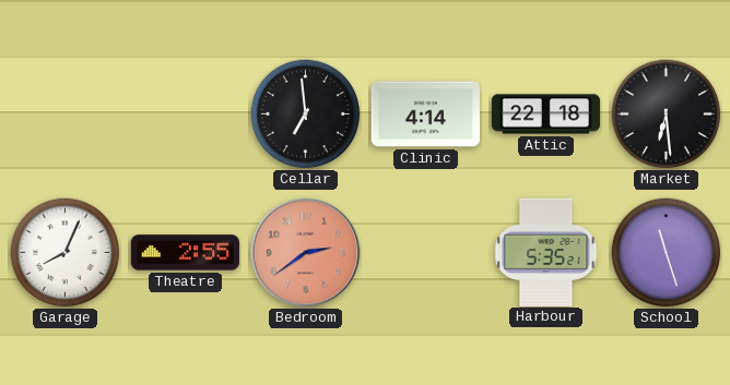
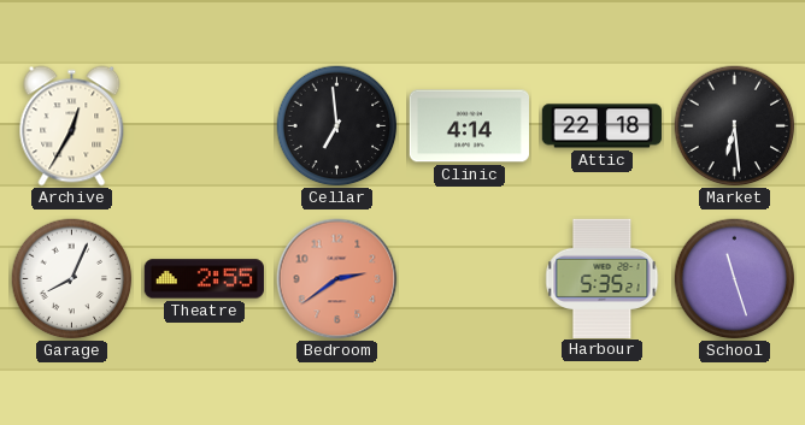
Archive: none -> 12:35 (72, 126)
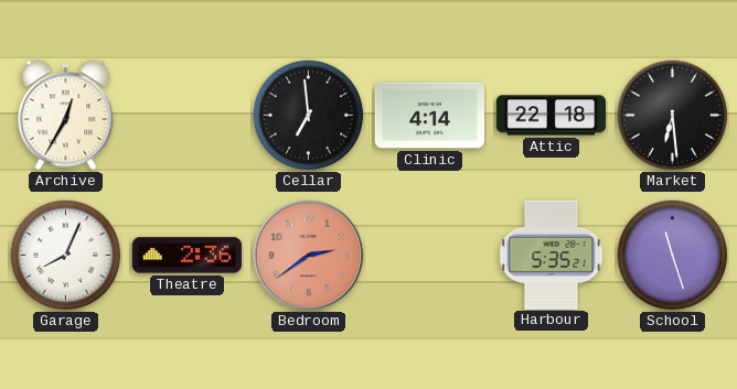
Theatre: 2:55 -> 2:36 (186, 256)
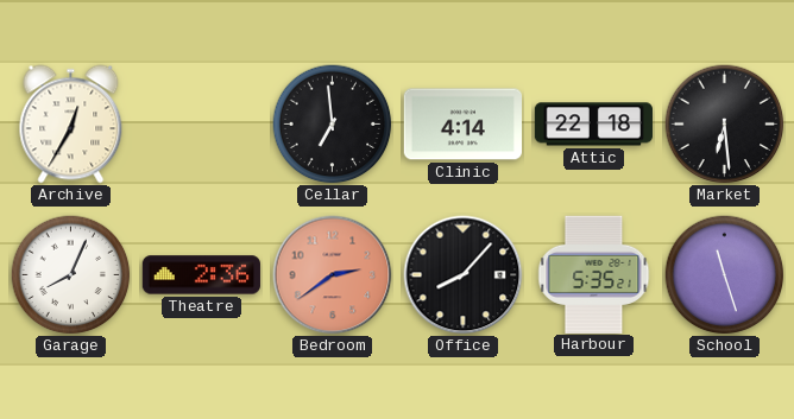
Office: none -> 8:07 (464, 275)
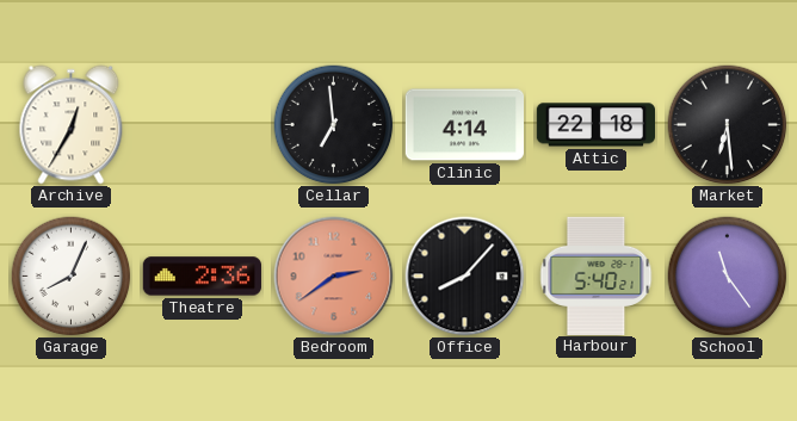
Harbour: 5:35 -> 5:40 (597, 275)
School: 11:27 -> 11:24 (728, 277)
